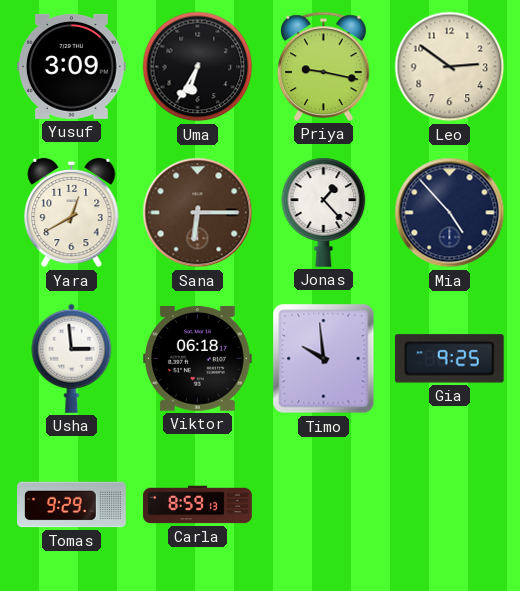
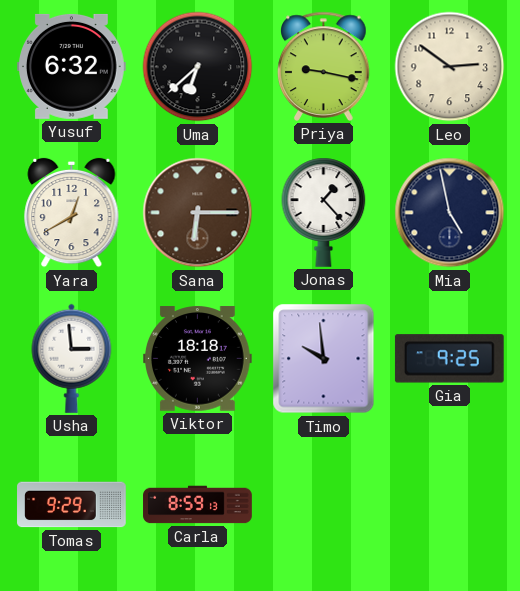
Yusuf: 3:09 -> 6:32 (72, 66)
Uma: 6:35 -> 6:38 (198, 67)
Mia: 4:53 -> 4:58 (450, 213)
Viktor: 06:18 -> 18:18 (198, 359)
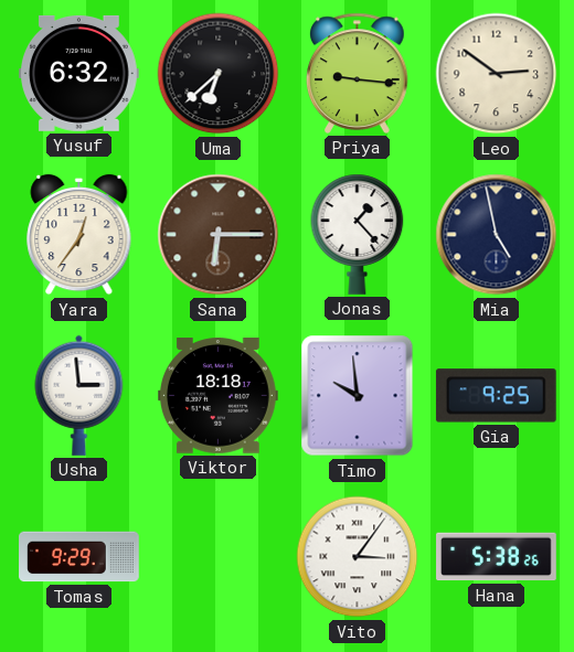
Priya: 9:17 -> 9:16 (358, 73)
Yara: 12:40 -> 12:36 (79, 235)
Carla: 8:59 -> none (198, 505)
Vito: none -> 3:06 (358, 557)
Hana: none -> 5:38 (497, 557)
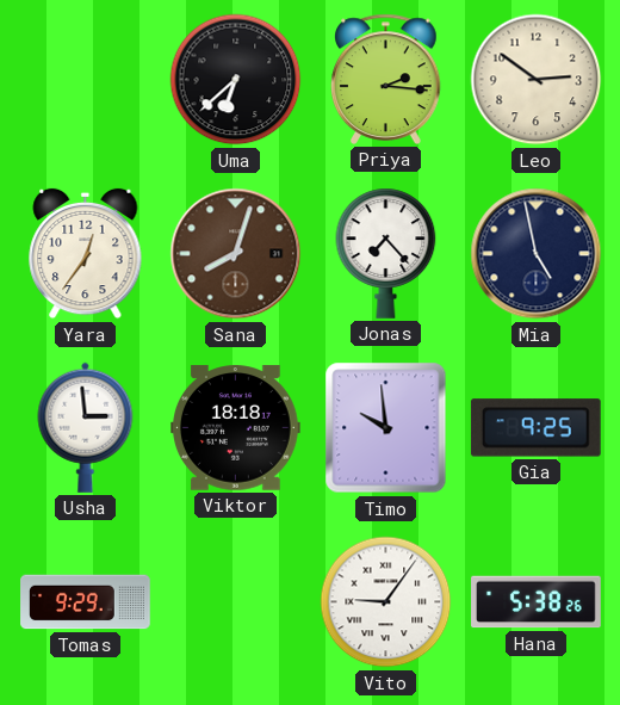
Yusuf: 6:32 -> none (79, 73)
Priya: 9:16 -> 2:16 (386, 79)
Sana: 6:15 -> 8:03 (236, 254)
Jonas: 1:23 -> 7:23 (386, 253)
Vito: 3:06 -> 9:06 (386, 602)
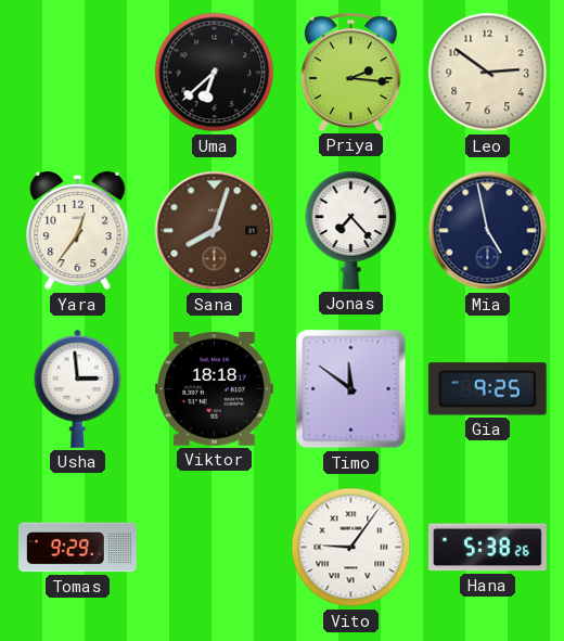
Timo: 9:59 -> 11:51 (351, 389)
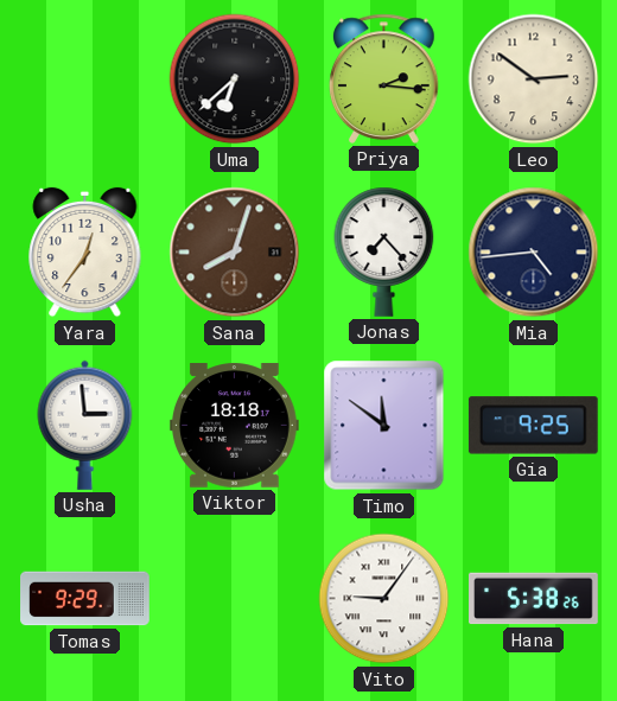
Mia: 4:58 -> 4:44 (534, 253)
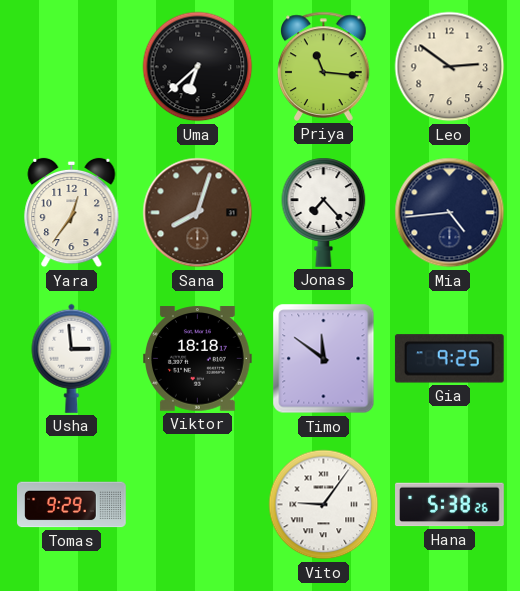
Priya: 2:16 -> 11:16 (324, 66)
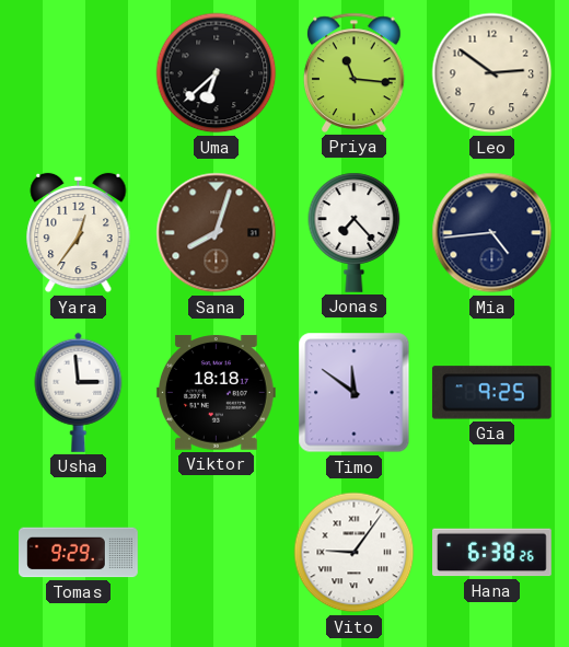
Hana: 5:38 -> 6:38 (492, 553)
